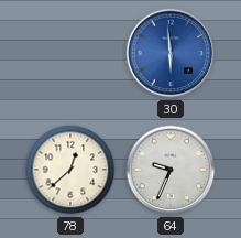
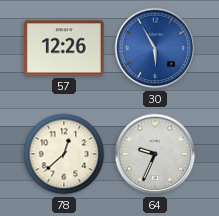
57: none -> 12:26 (64, 48)
30: 5:59 -> 5:55 (155, 48)
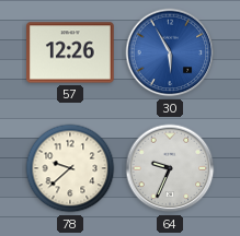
78: 12:38 -> 9:38 (70, 168)
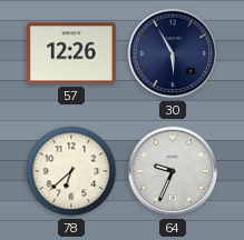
30 dial: blue -> navy (173, 53)
78: 9:38 -> 6:38 (71, 171)
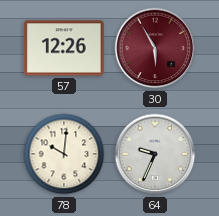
30 dial: navy -> burgundy (155, 48)
78: 6:38 -> 10:01 (64, 154)
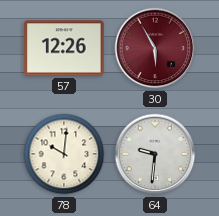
64: 9:34 -> 9:31 (155, 154)
